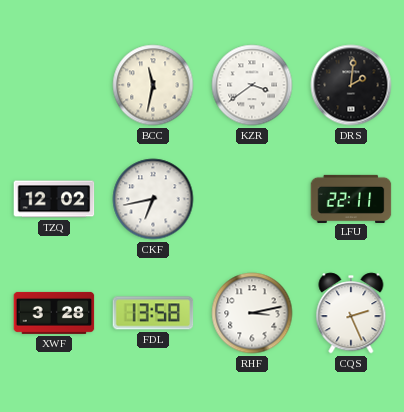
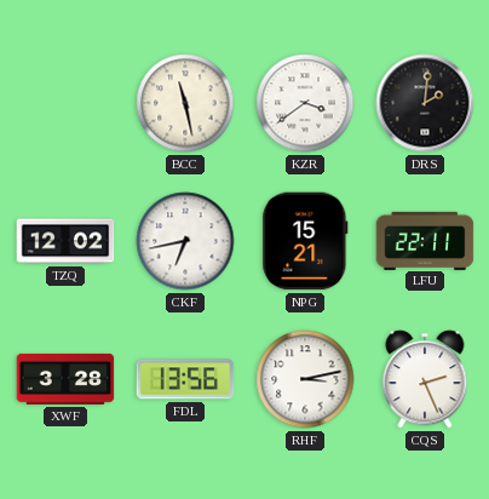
BCC: 11:32 -> 11:28 (185, 103)
NPG: none -> 15:21 (305, 241)
FDL: 13:58 -> 13:56 (185, 379)
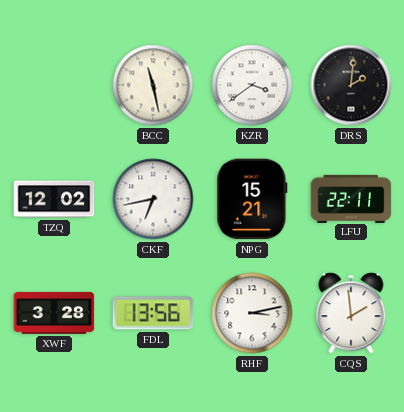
CQS: 2:26 -> 1:59 (351, 313)
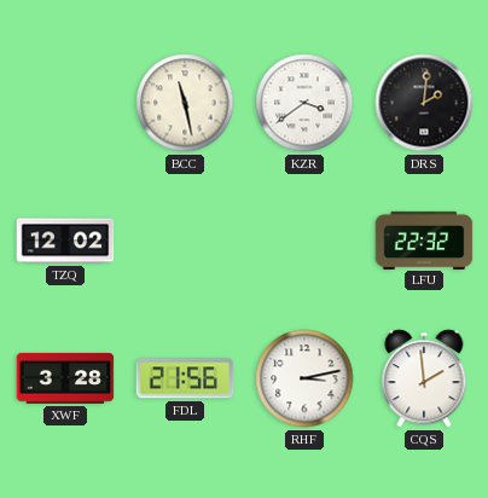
CKF: 6:43 -> none (153, 199)
NPG: 15:21 -> none (252, 199)
LFU: 22:11 -> 22:32 (424, 239)
FDL: 13:56 -> 21:56 (185, 378)
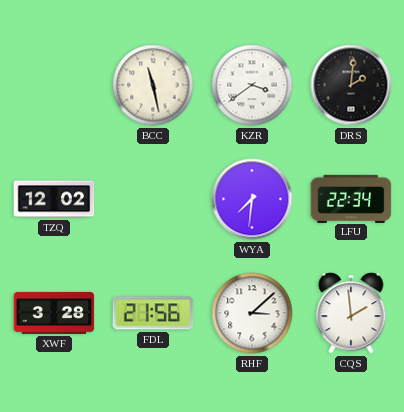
WYA: none -> 7:31 (252, 199)
LFU: 22:32 -> 22:34 (351, 198)
RHF: 3:13 -> 3:08 (252, 313)
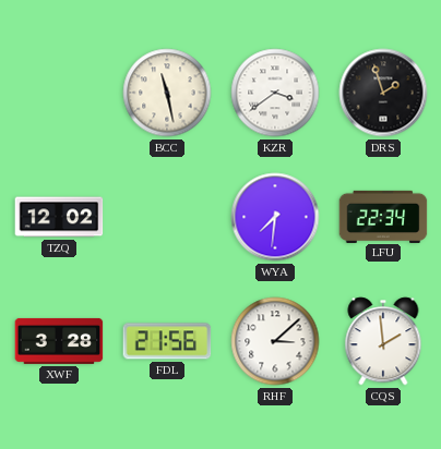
DRS: 2:01 -> 1:57 (383, 93)
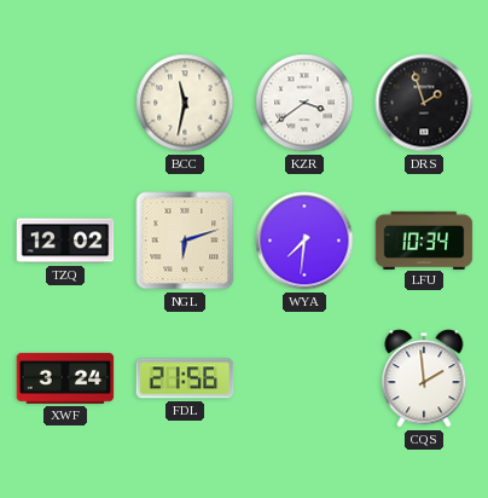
BCC: 11:28 -> 11:32 (185, 103)
NGL: none -> 6:12 (185, 241)
LFU: 22:34 -> 10:34 (424, 239)
XWF: 3:28 -> 3:24 (65, 378)
RHF: 3:08 -> none (275, 341)
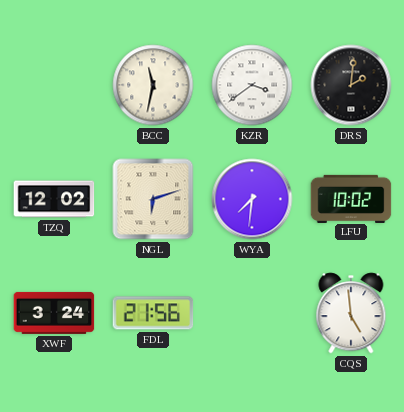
DRS: 1:57 -> 2:01 (351, 85)
LFU: 10:34 -> 10:02 (351, 198)
CQS: 1:59 -> 4:59 (351, 313)
